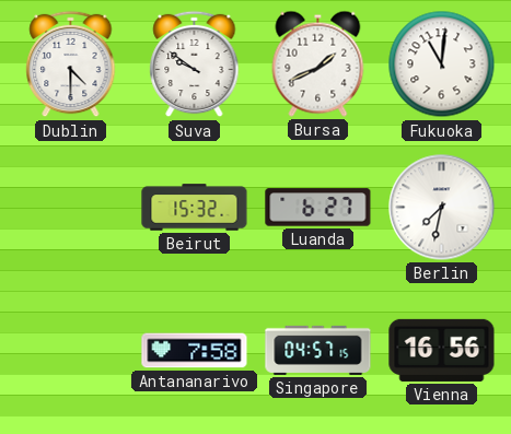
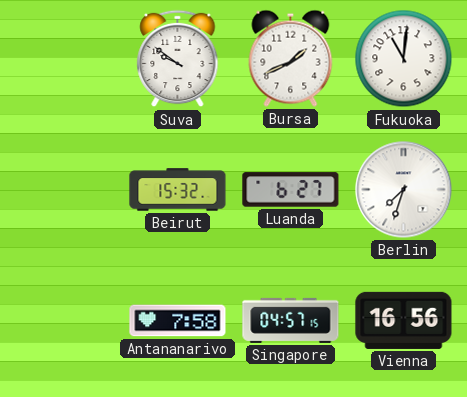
Dublin: 4:30 -> none (71, 64)
Berlin: 7:32 -> 7:33 (404, 190)
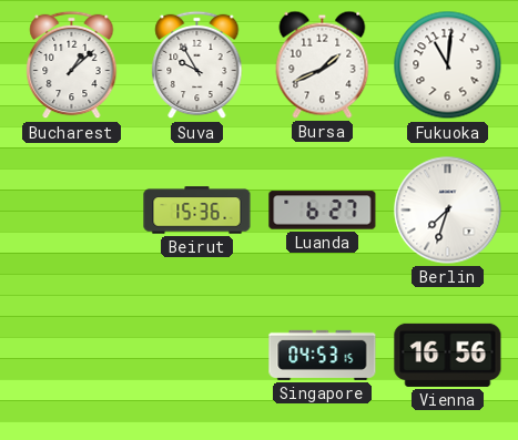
Bucharest: none -> 1:08 (72, 65)
Suva: 9:51 -> 9:55 (197, 65)
Beirut: 15:32 -> 15:36 (197, 211)
Antananarivo: 7:58 -> none (178, 321)
Singapore: 04:57 -> 04:53 (323, 355)
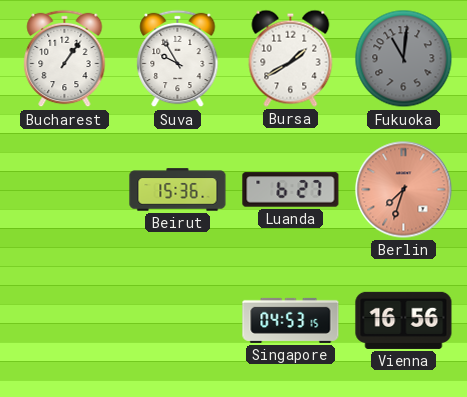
Bucharest: 1:08 -> 1:06 (65, 59)
Bursa: 1:41 -> 1:40 (291, 58)
Fukuoka dial: white -> grey (404, 59)
Berlin dial: white -> salmon (404, 190)
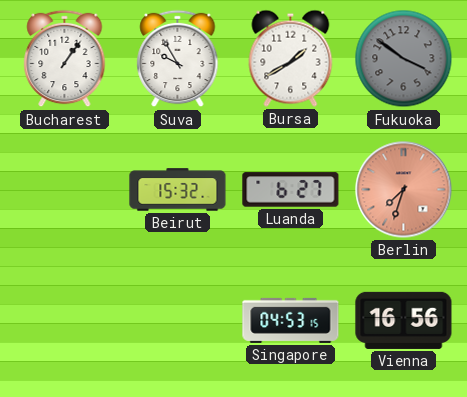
Fukuoka: 11:01 -> 3:51 (404, 59)
Beirut: 15:36 -> 15:32 (178, 190)
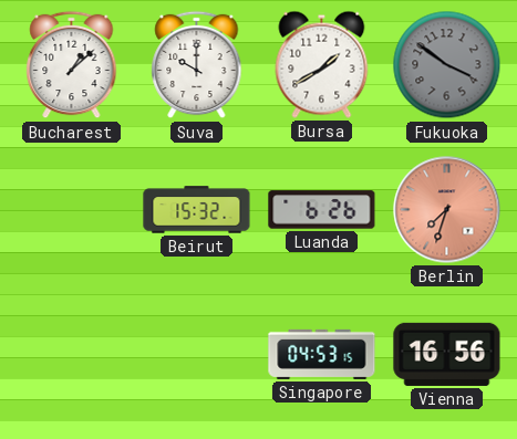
Bucharest: 1:06 -> 1:08 (72, 65)
Suva: 9:55 -> 10:00 (197, 65)
Luanda: 6:27 -> 6:26 (322, 210)
